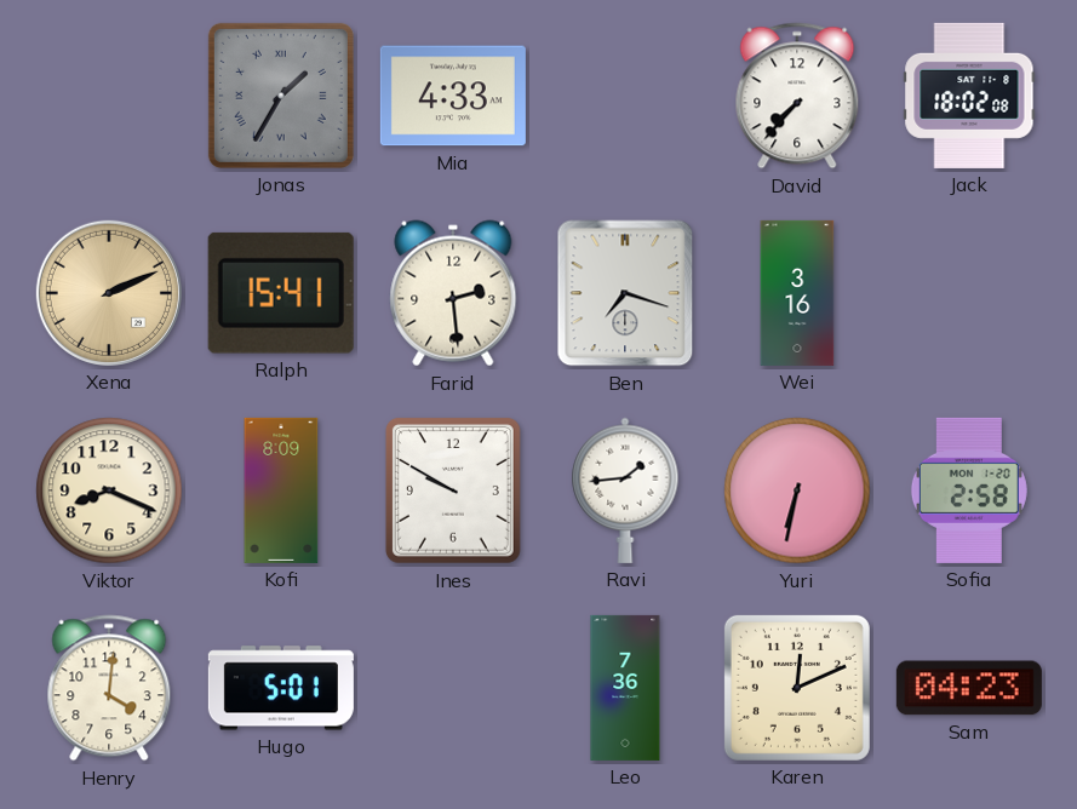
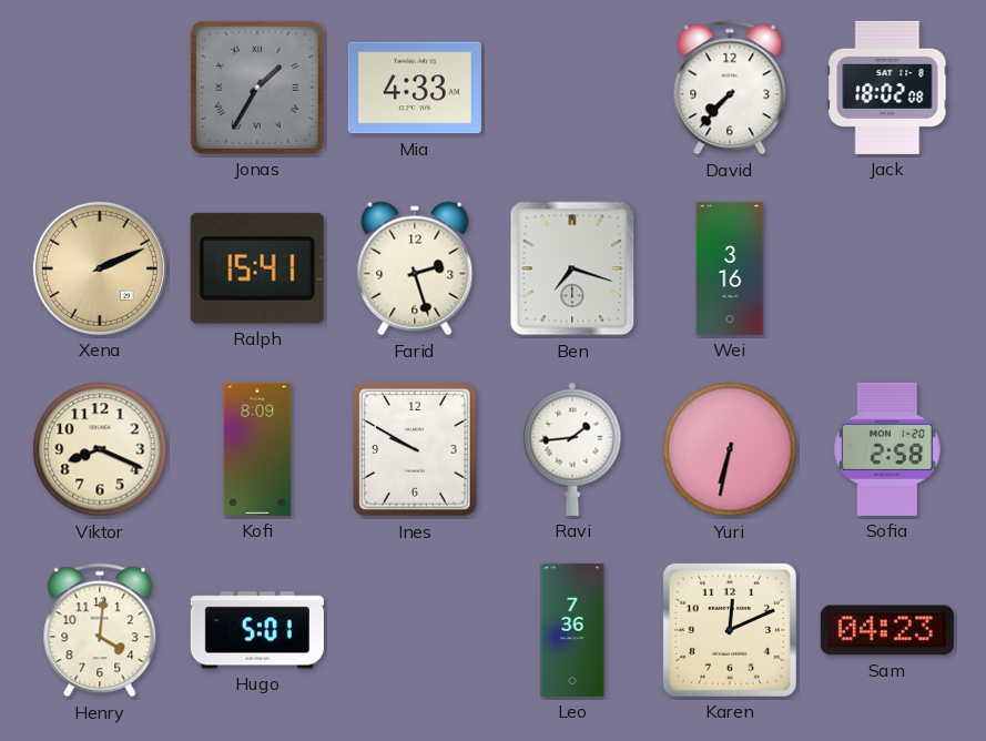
Farid: 2:29 -> 2:27 (415, 268)
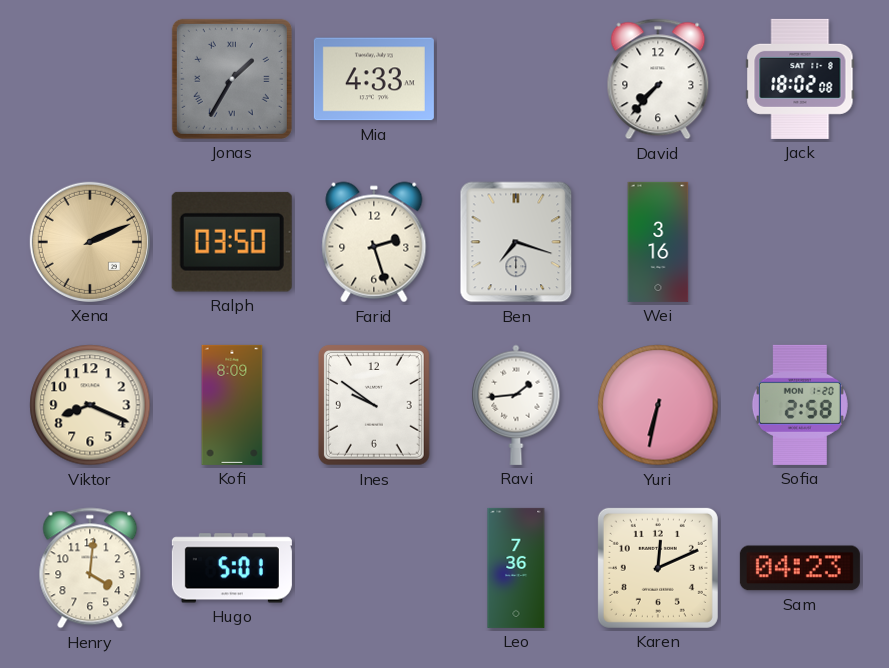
Ralph: 15:41 -> 03:50 (232, 242)
Ines: 9:50 -> 9:51 (374, 405)
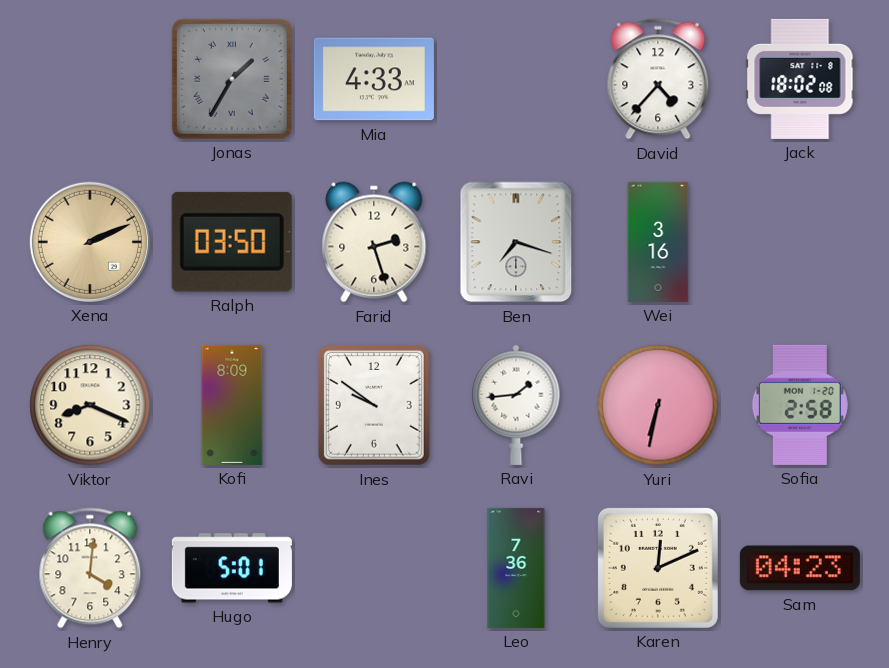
David: 7:37 -> 4:37 (658, 79)
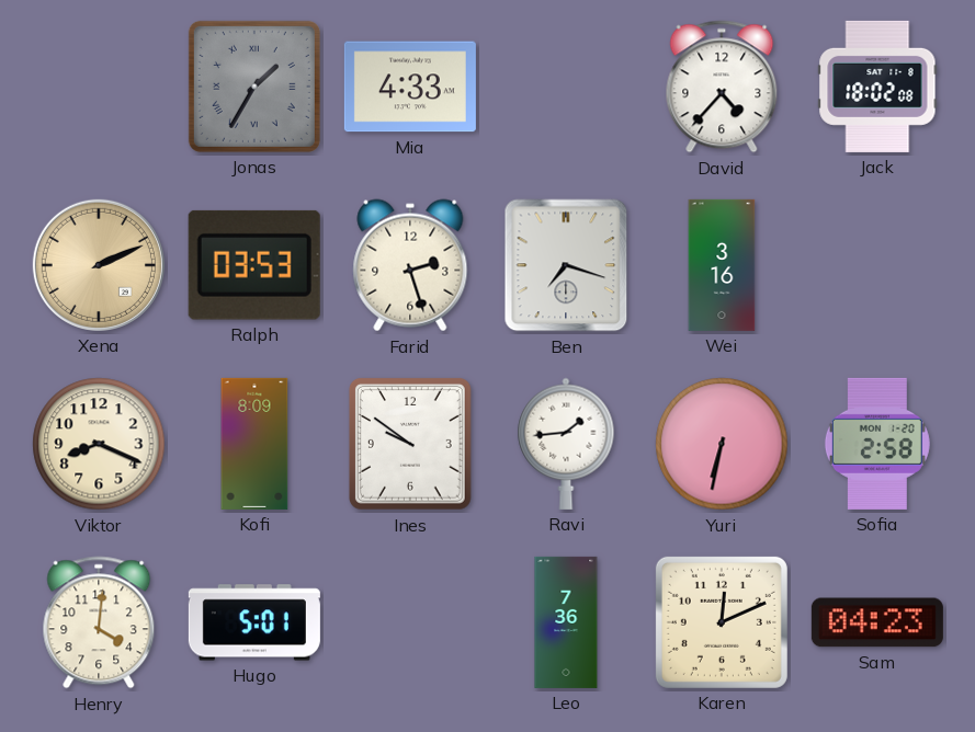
Ralph: 03:50 -> 03:53 (254, 265)
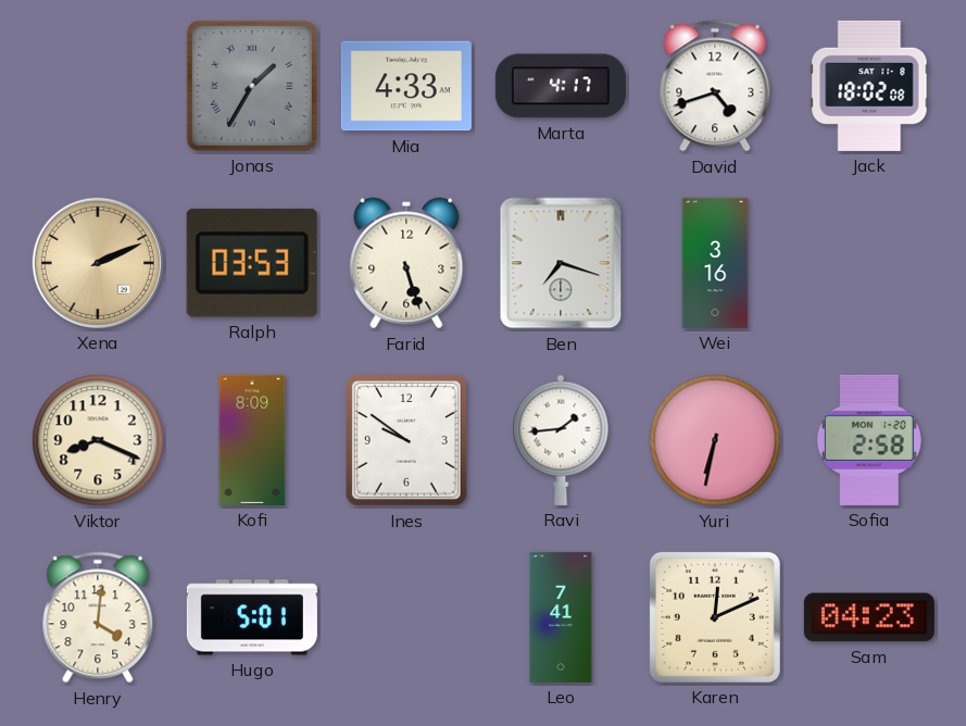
Marta: none -> 4:17 (561, 86)
David: 4:37 -> 4:42 (715, 86)
Farid: 2:27 -> 5:27 (406, 263)
Leo: 7:36 -> 7:41 (561, 617)
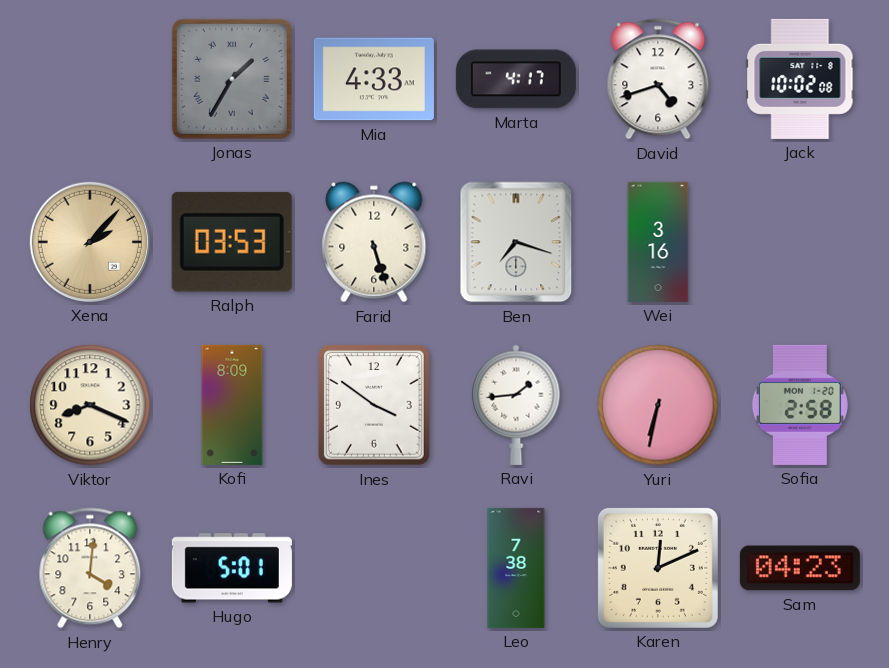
Jack: 18:02 -> 10:02 (800, 79)
Xena: 2:11 -> 2:07 (90, 242)
Ines: 9:51 -> 3:51 (374, 405)
Leo: 7:41 -> 7:38 (516, 568)
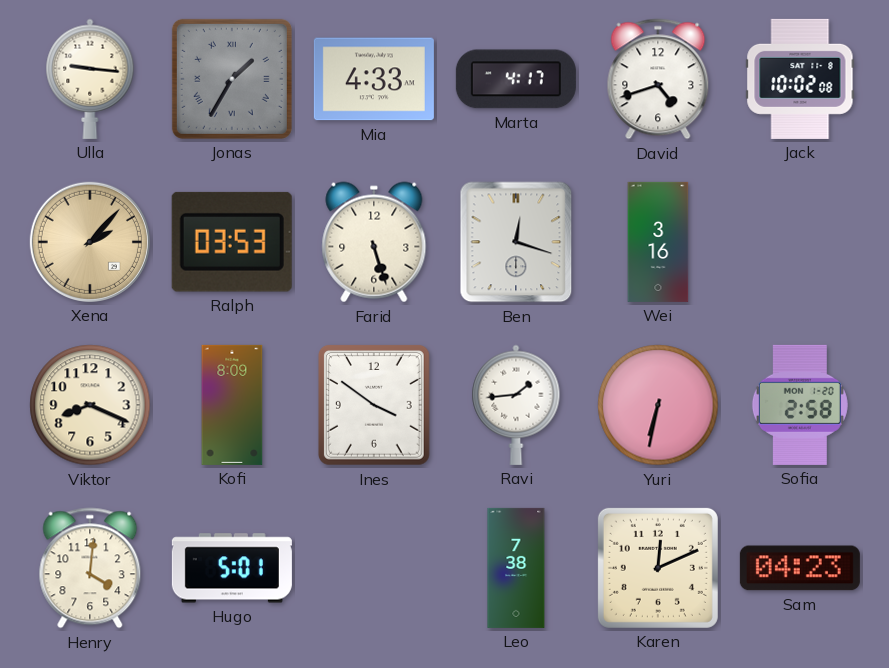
Ulla: none -> 9:16 (90, 79)
Ben: 7:18 -> 12:18 (516, 242)
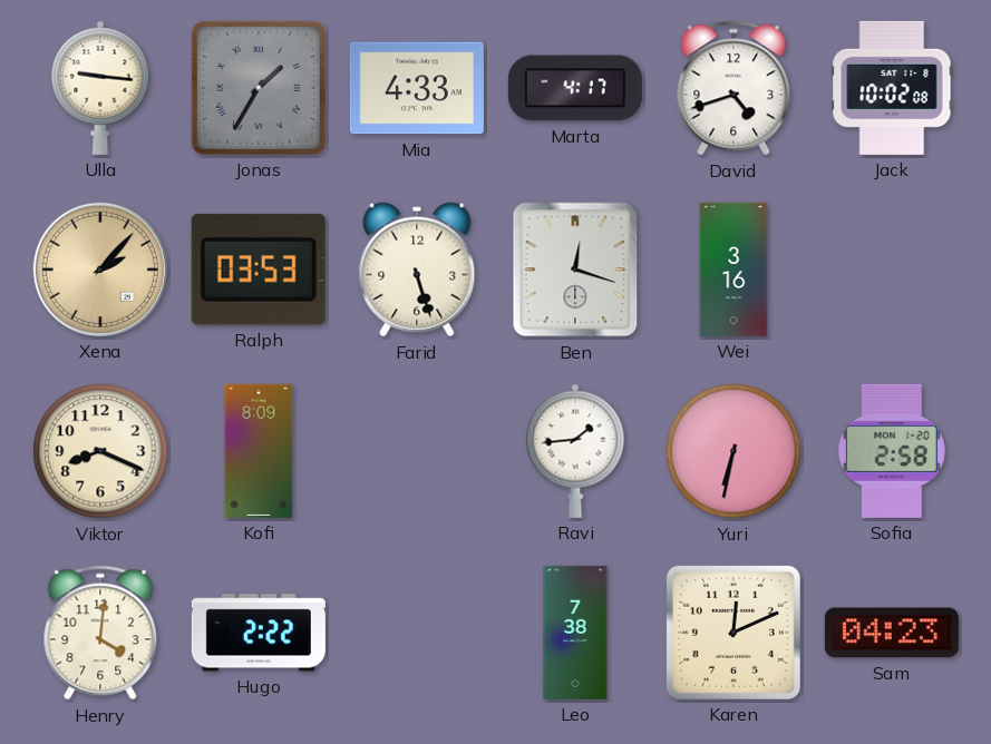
Ines: 3:51 -> none (374, 405)
Hugo: 5:01 -> 2:22 (259, 633)
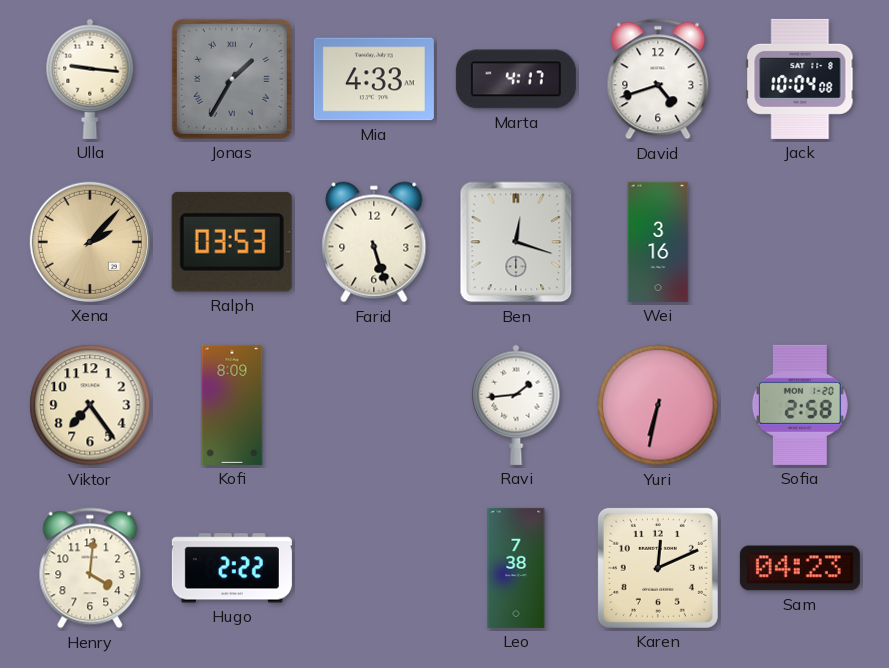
Jack: 10:02 -> 10:04 (800, 79)
Viktor: 8:19 -> 7:24 (90, 405)
